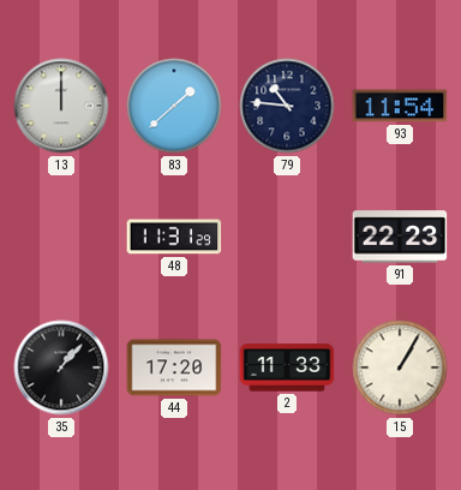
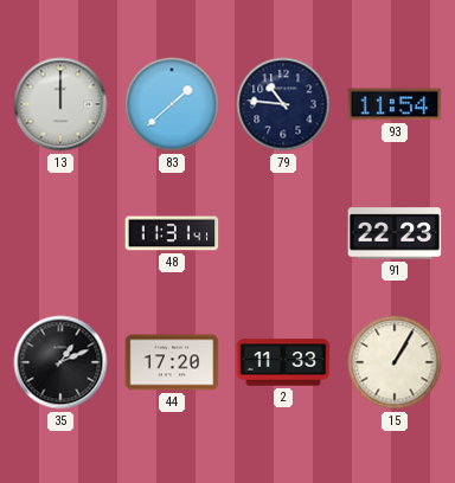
48: 11:31:29 -> 11:31:41 (172, 233)
35: 1:07 -> 1:11 (60, 362)
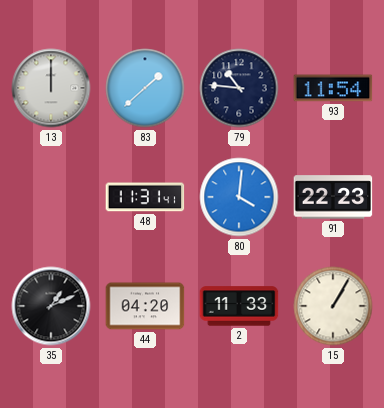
80: none -> 4:01 (239, 197)
44: 17:20 -> 04:20 (145, 306)
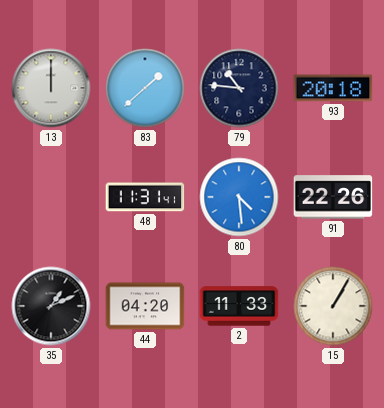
93: 11:54 -> 20:18 (333, 88)
80: 4:01 -> 4:29 (239, 197)
91: 22:23 -> 22:26 (333, 197)
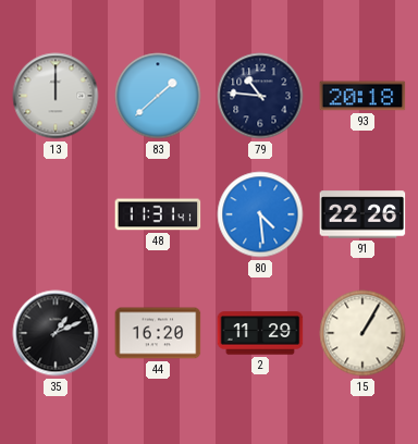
44: 04:20 -> 16:20 (158, 333)
2: 11:33 -> 11:29 (260, 333)
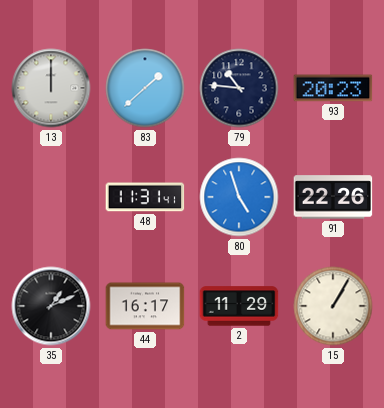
93: 20:18 -> 20:23 (333, 88)
80: 4:29 -> 4:57 (239, 197)
44: 16:20 -> 16:17 (145, 306)
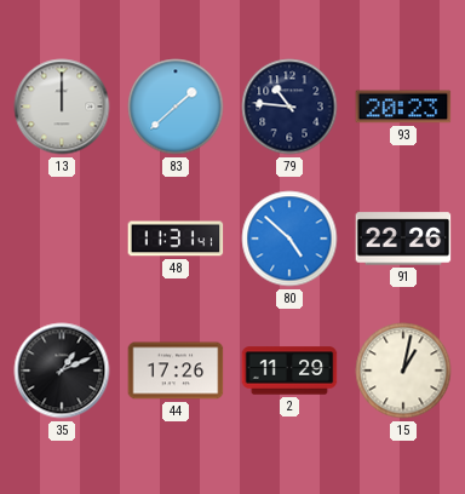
80: 4:57 -> 4:52 (289, 239)
44: 16:17 -> 17:26 (176, 370)
15: 1:05 -> 1:02 (403, 370)
